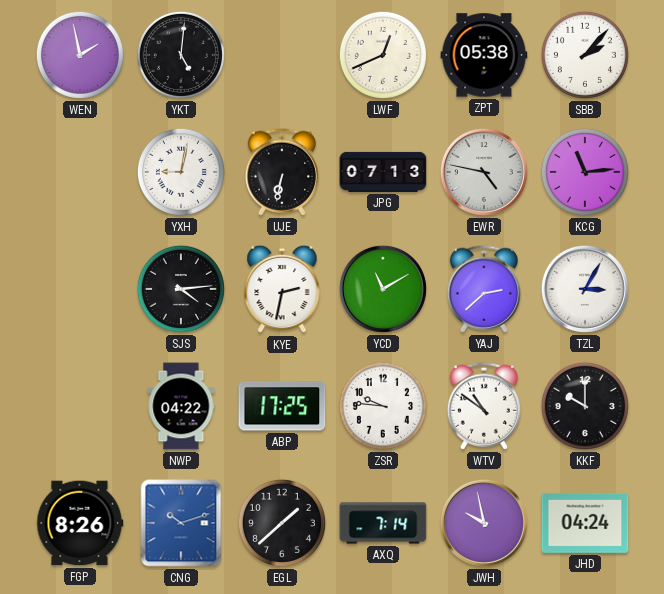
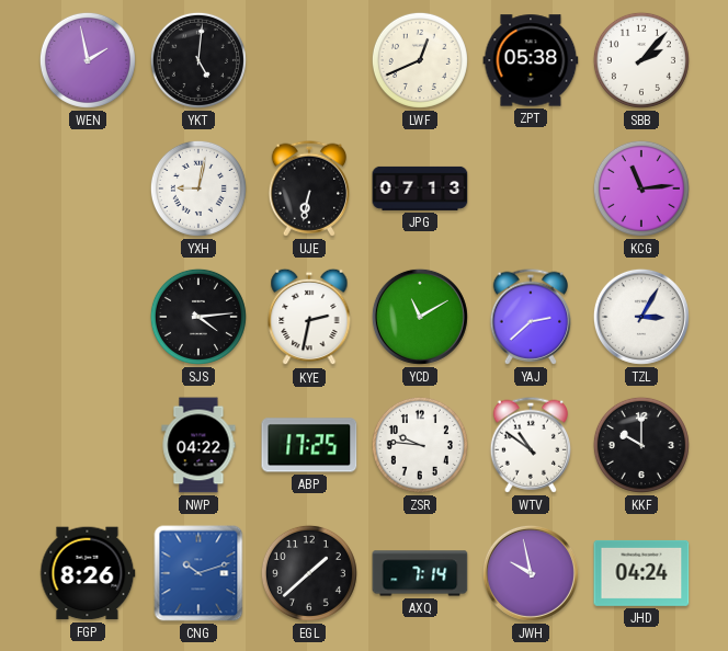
EWR: 4:47 -> none (484, 172)
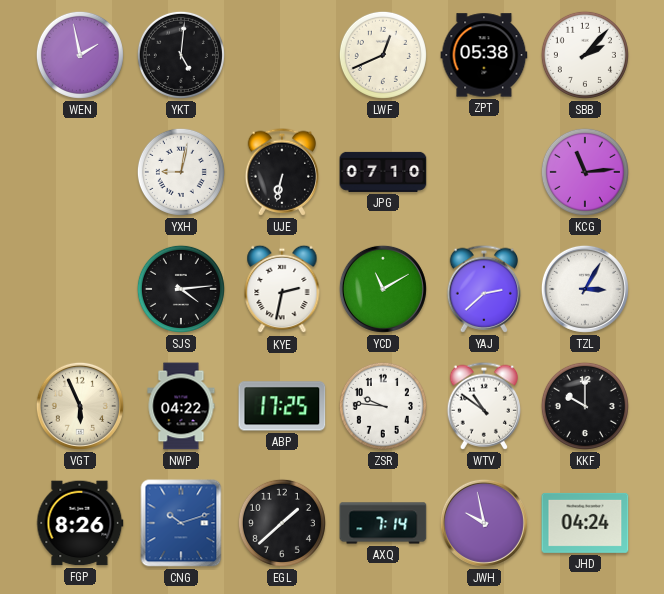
JPG: 07:13 -> 07:10 (383, 172)
VGT: none -> 5:56 (80, 406)
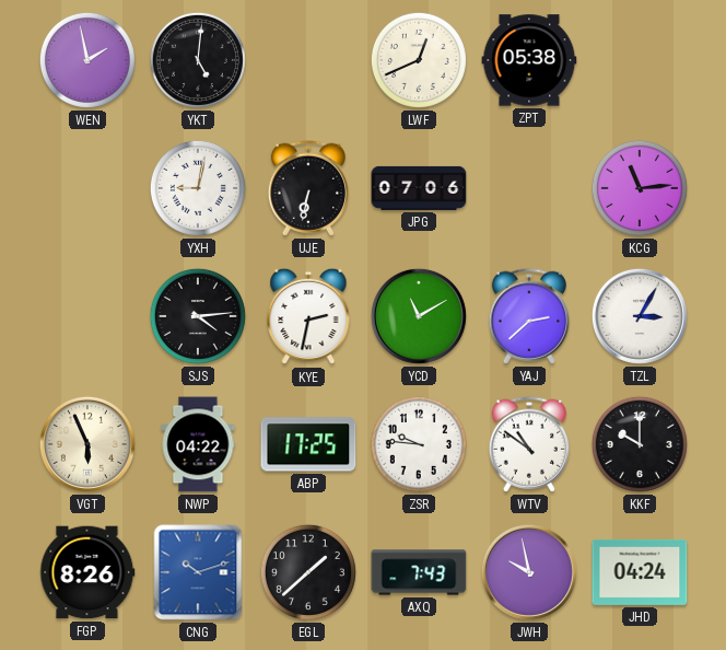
SBB: 2:07 -> none (585, 55)
JPG: 07:10 -> 07:06 (419, 188)
AXQ: 7:14 -> 7:43 (419, 572)
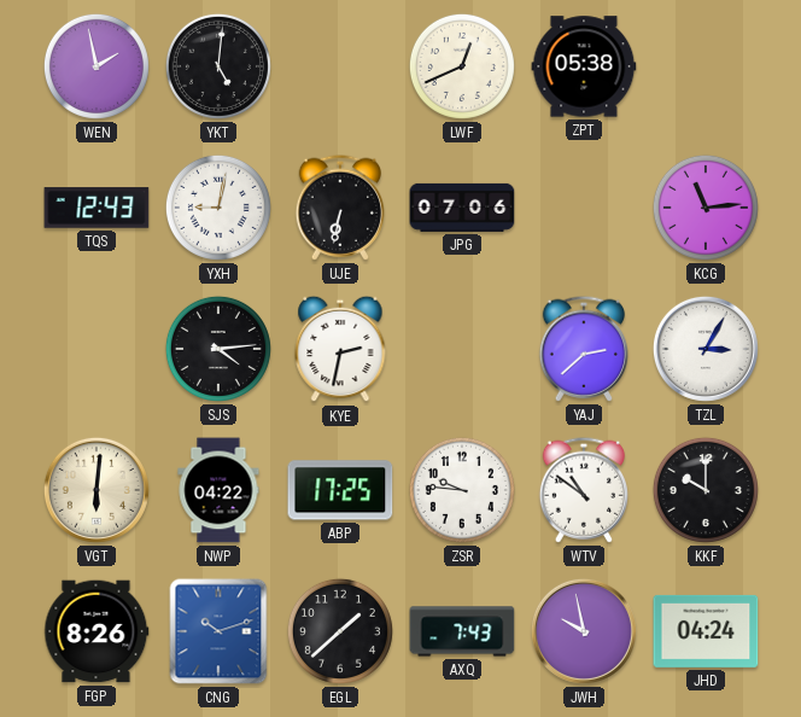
TQS: none -> 12:43 (97, 208)
YCD: 11:10 -> none (419, 316)
VGT: 5:56 -> 6:01 (97, 490)
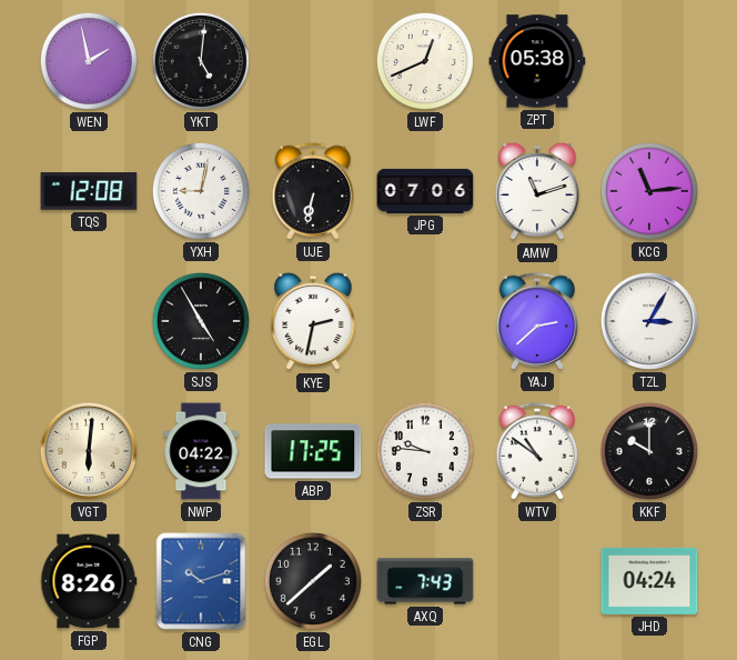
TQS: 12:43 -> 12:08 (89, 191)
AMW: none -> 11:12 (537, 191)
SJS: 4:14 -> 4:55 (201, 321)
JWH: 9:58 -> none (584, 631)
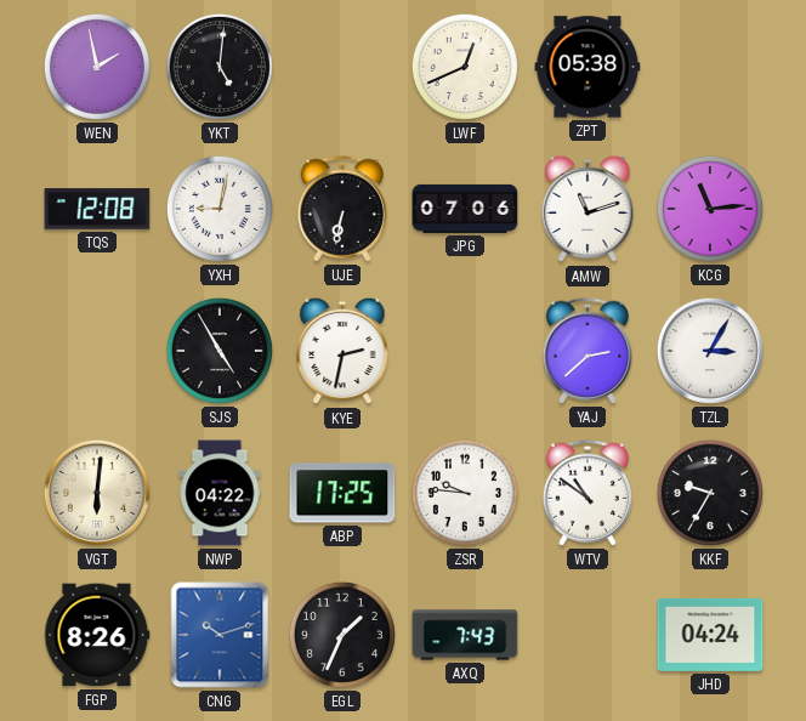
KKF: 10:00 -> 9:35 (710, 493)
EGL: 1:38 -> 1:34 (342, 635)
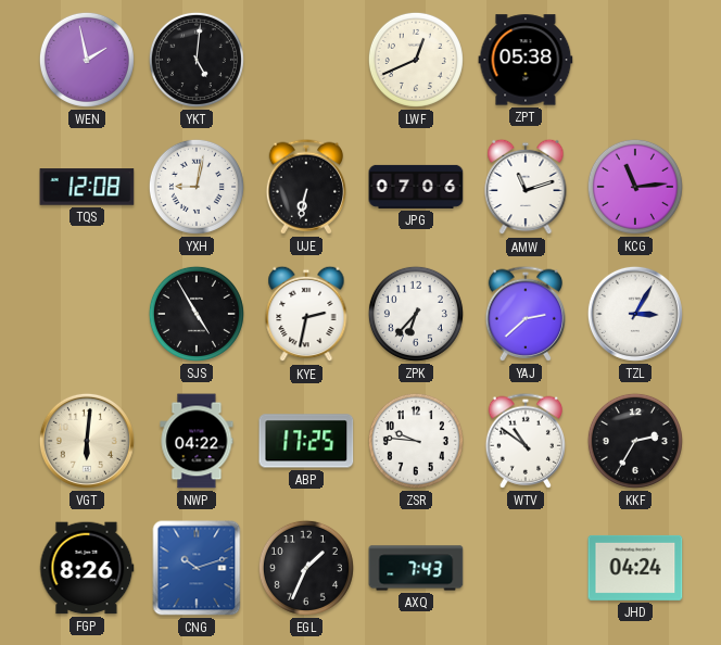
ZPK: none -> 6:37 (416, 314)
KKF: 9:35 -> 2:35 (635, 441)
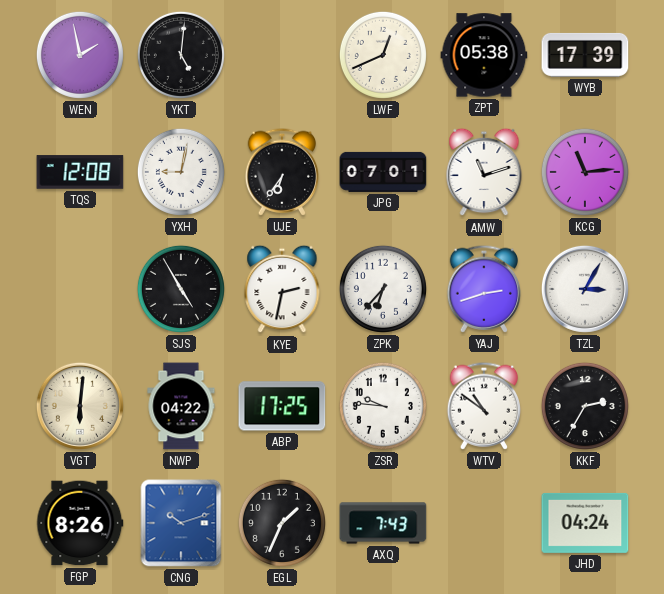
WYB: none -> 17:39 (585, 55)
UJE: 6:32 -> 6:36 (282, 172)
JPG: 07:06 -> 07:01 (383, 172)
YAJ: 2:38 -> 2:42 (484, 289)
